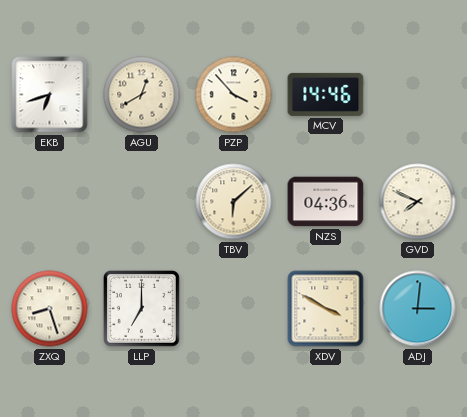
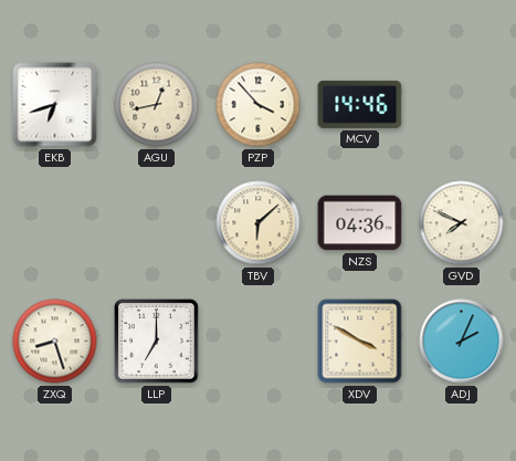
AGU: 12:40 -> 12:43 (157, 105)
ADJ: 3:01 -> 2:04 (462, 342)
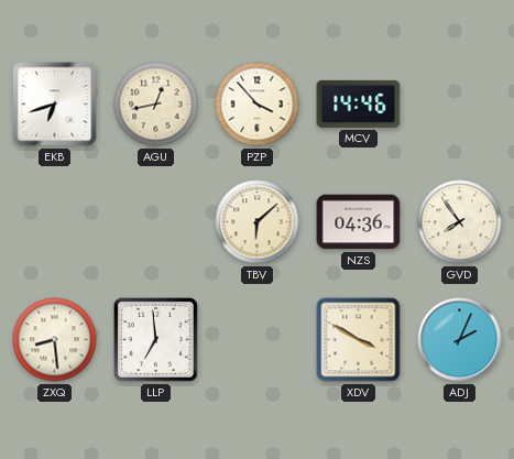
GVD: 7:49 -> 7:54 (460, 222)
ZXQ: 8:27 -> 8:29 (55, 340)
LLP: 7:00 -> 6:59 (155, 339)
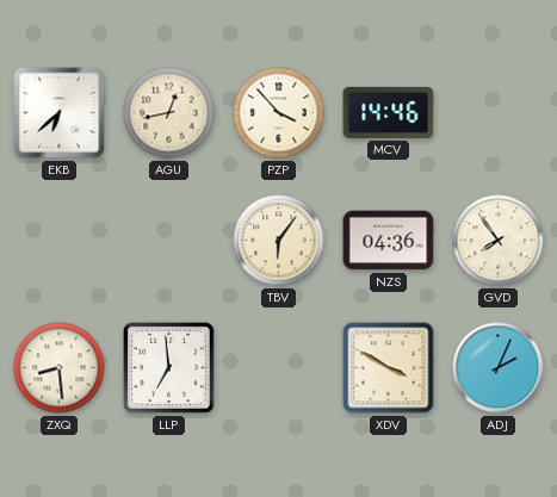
EKB: 6:42 -> 6:38 (60, 113)
TBV: 6:08 -> 6:06 (279, 241)
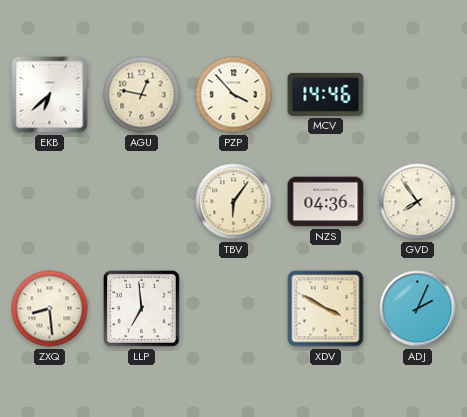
AGU: 12:43 -> 12:47 (142, 95)
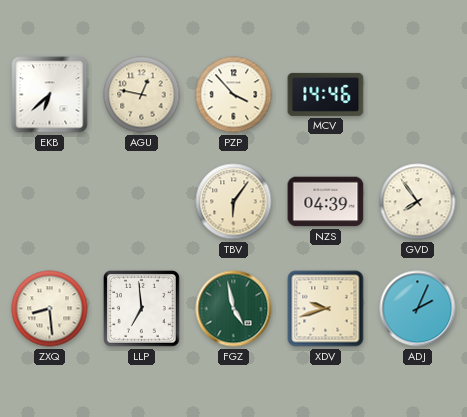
NZS: 04:36 -> 04:39 (326, 202)
FGZ: none -> 4:58 (234, 309)
XDV: 3:50 -> 9:42 (326, 309)
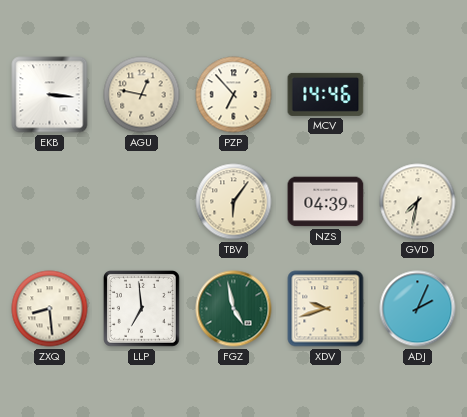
EKB: 6:38 -> 3:16 (50, 95)
PZP: 3:53 -> 6:53 (234, 95)
GVD: 7:54 -> 7:32 (418, 202)
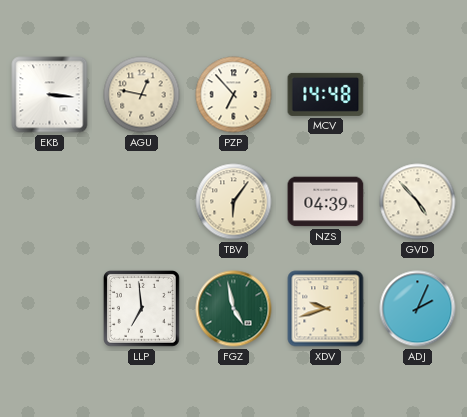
MCV: 14:46 -> 14:48 (326, 94)
GVD: 7:32 -> 4:53 (418, 202)
ZXQ: 8:29 -> none (50, 309)
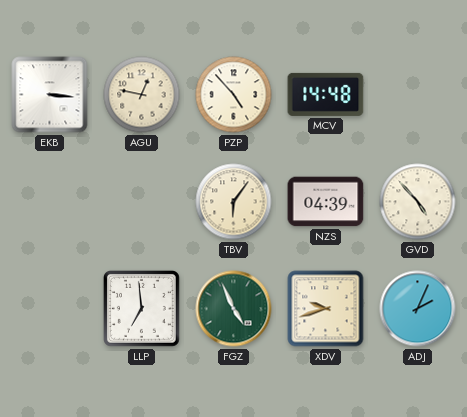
PZP: 6:53 -> 4:53 (234, 95)
FGZ: 4:58 -> 4:56 (234, 309)
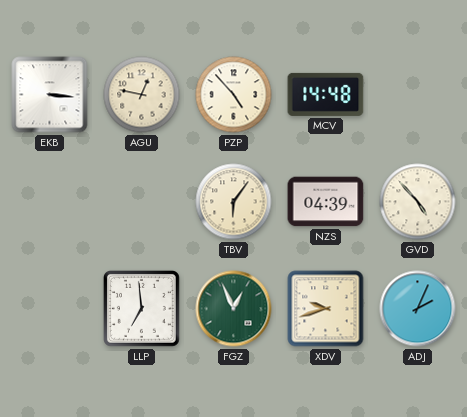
FGZ: 4:56 -> 12:56 (234, 309)
